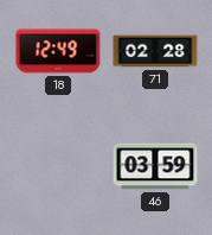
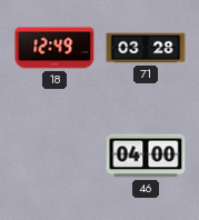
71: 02:28 -> 03:28 (146, 48)
46: 03:59 -> 04:00 (146, 156)
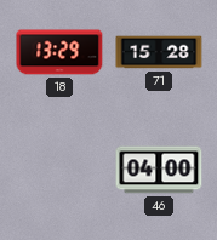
18: 12:49 -> 13:29 (59, 52)
71: 03:28 -> 15:28 (159, 52)
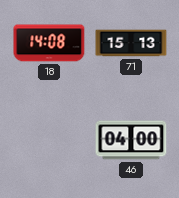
18: 13:29 -> 14:08 (49, 43)
71: 15:28 -> 15:13 (131, 43)
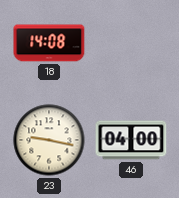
71: 15:13 -> none (131, 43)
23: none -> 9:17 (49, 140)
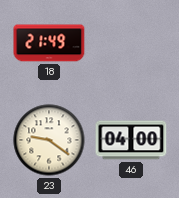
18: 14:08 -> 21:49 (49, 43)
23: 9:17 -> 9:21 (49, 140)
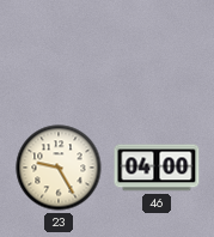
18: 21:49 -> none (49, 43)
23: 9:21 -> 9:25 (59, 168)
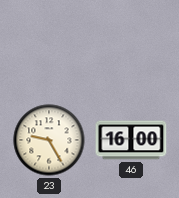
46: 04:00 -> 16:00 (131, 140)
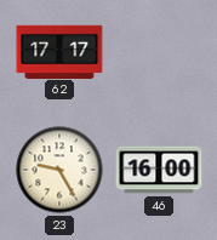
62: none -> 17:17 (59, 51)
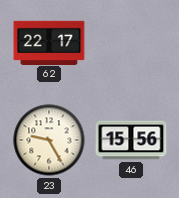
62: 17:17 -> 22:17 (49, 42)
46: 16:00 -> 15:56 (131, 140)
